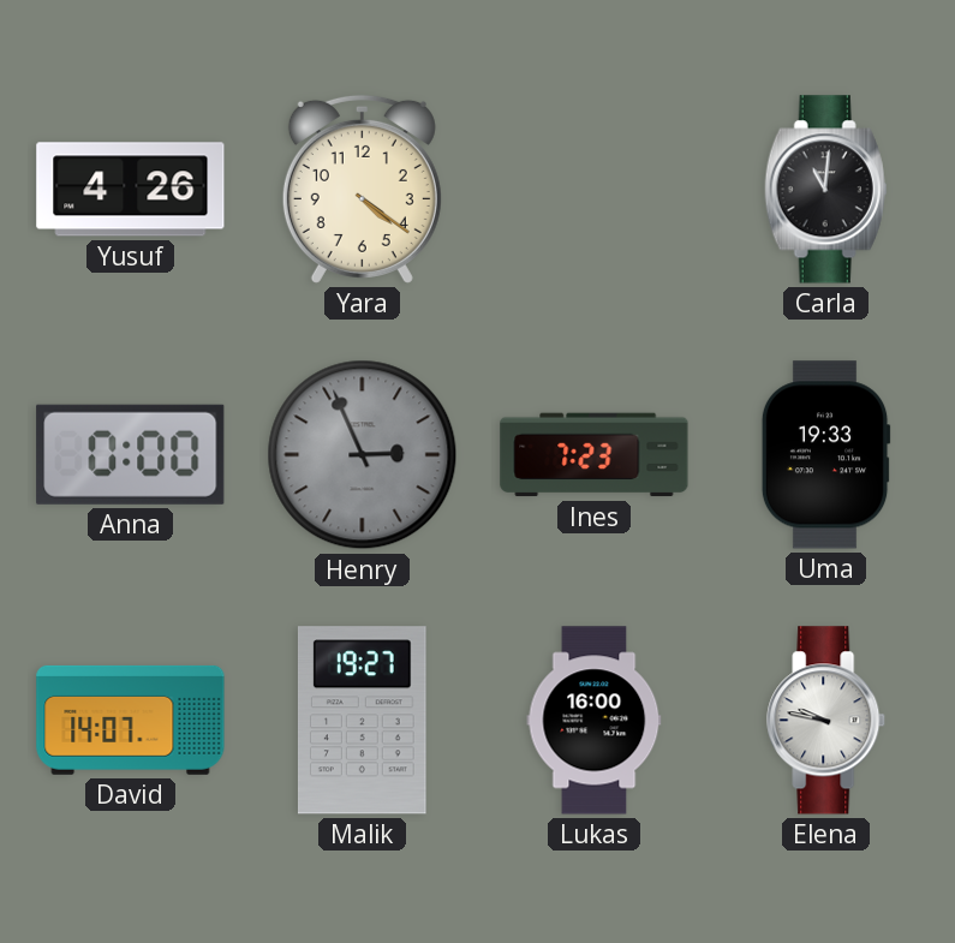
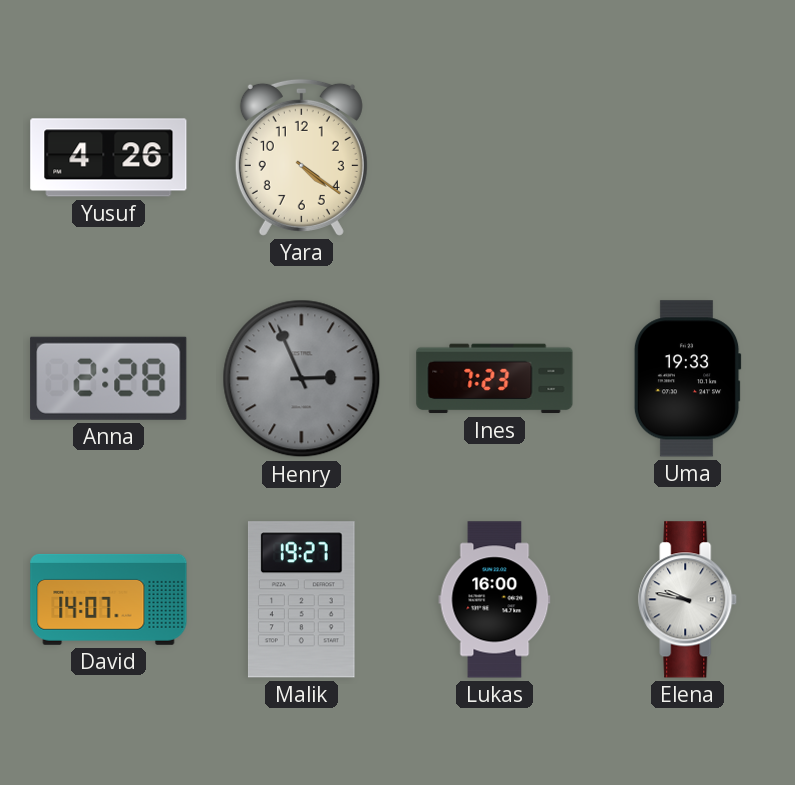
Carla: 11:01 -> none (826, 190)
Anna: 0:00 -> 2:28 (109, 378)
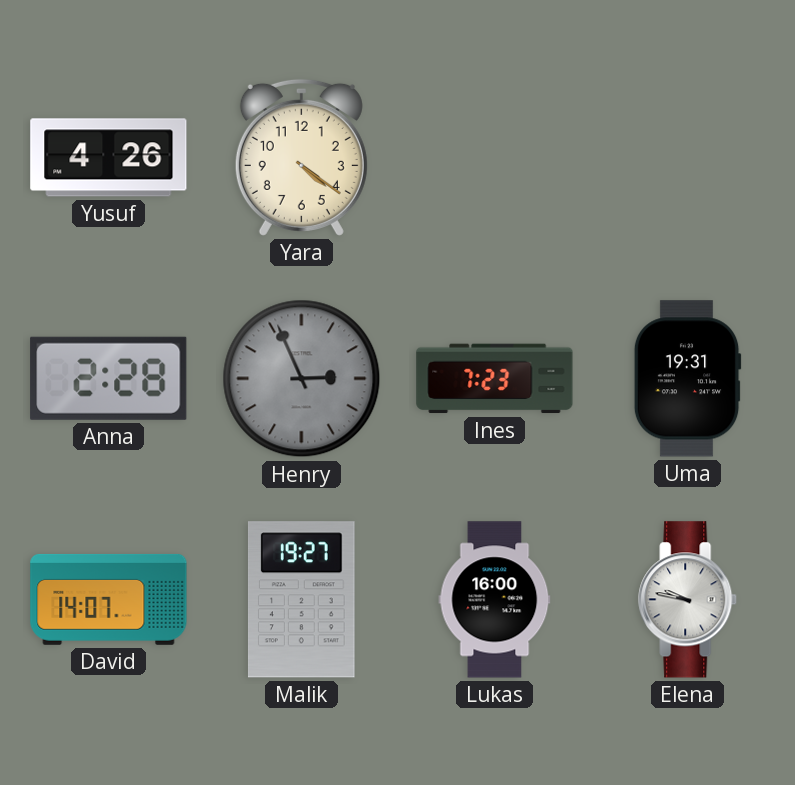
Uma: 19:33 -> 19:31 (687, 379)
